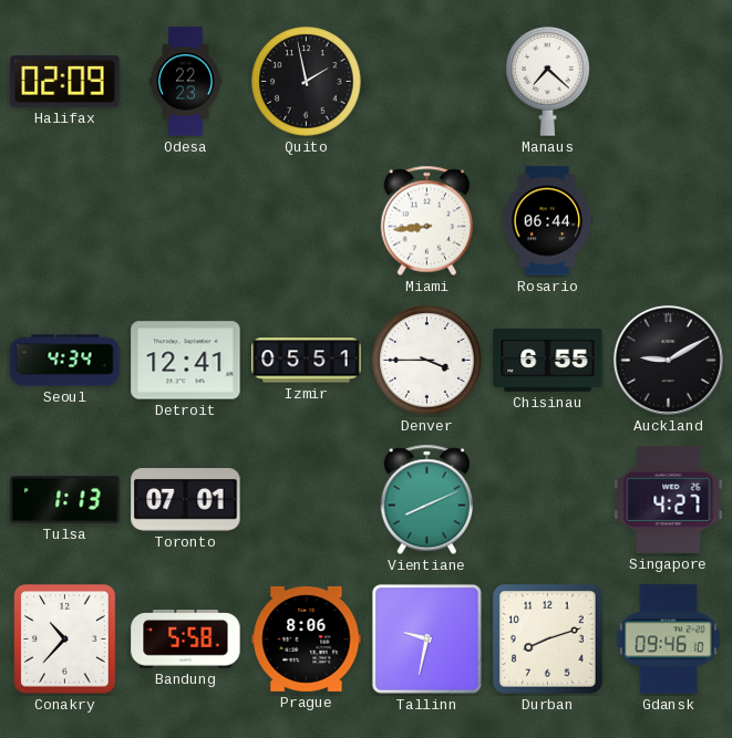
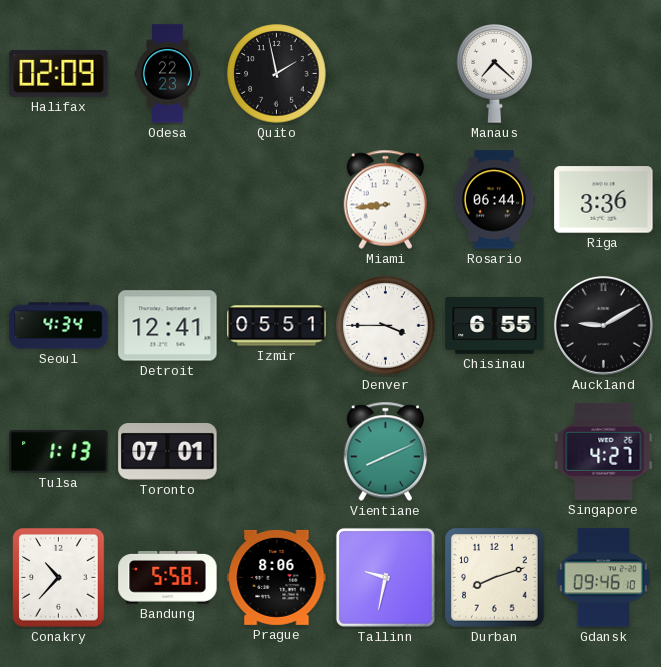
Riga: none -> 3:36 (604, 200)
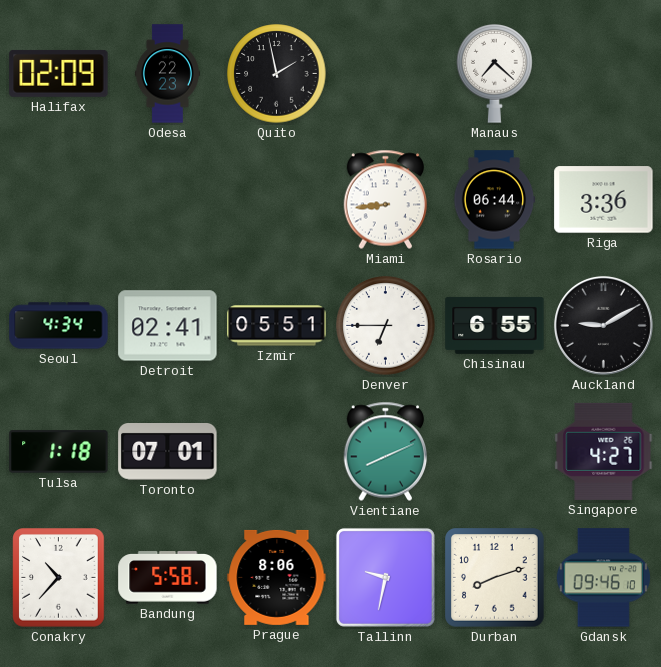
Detroit: 12:41 -> 02:41 (168, 326)
Denver: 3:45 -> 6:45 (386, 326)
Tulsa: 1:13 -> 1:18 (59, 452)
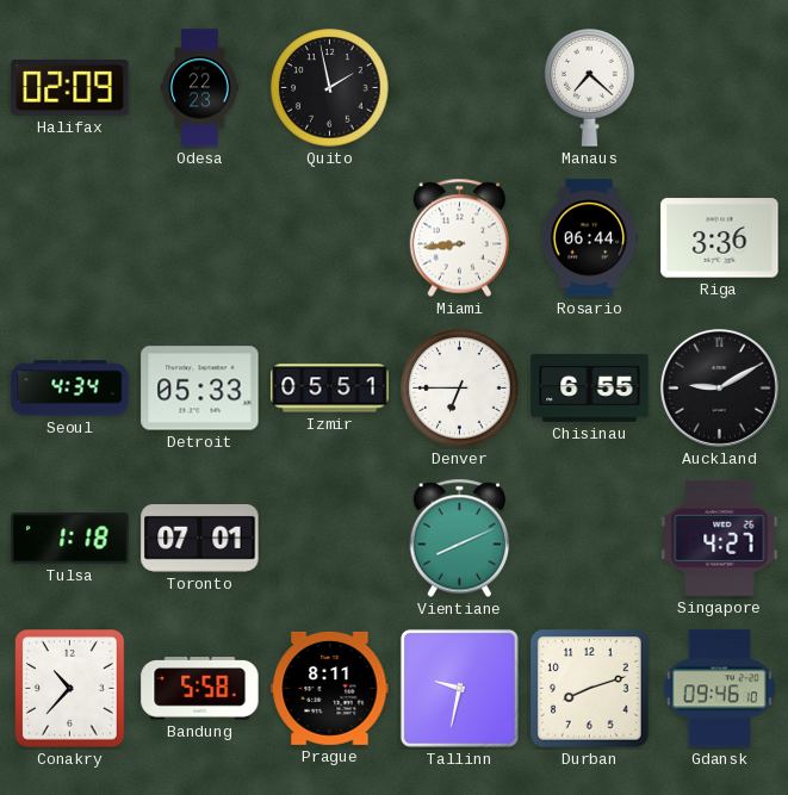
Detroit: 02:41 -> 05:33 (200, 389)
Prague: 8:06 -> 8:11 (330, 688)
